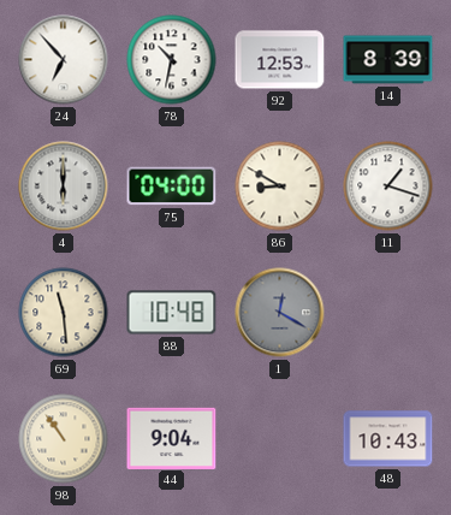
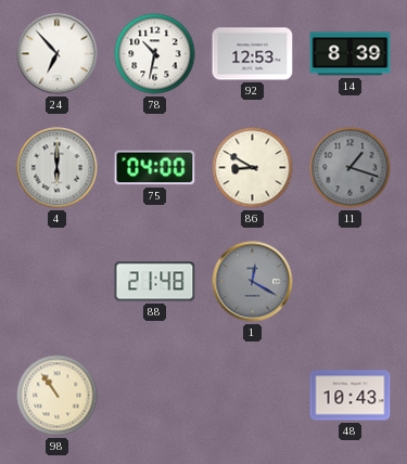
11 dial: white -> grey (351, 168)
69: 11:29 -> none (64, 313)
88: 10:48 -> 21:48 (155, 282)
44: 9:04 -> none (172, 438)
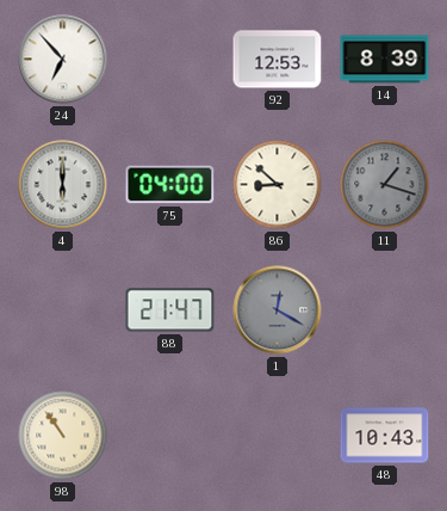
78: 10:32 -> none (155, 54)
86: 8:50 -> 8:52 (278, 185)
88: 21:48 -> 21:47 (170, 310)
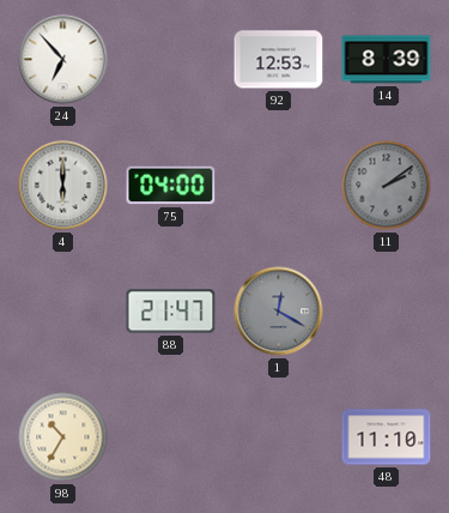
86: 8:52 -> none (278, 185)
11: 1:18 -> 2:09 (387, 186)
98: 10:54 -> 10:35 (63, 437)
48: 10:43 -> 11:10 (387, 437)
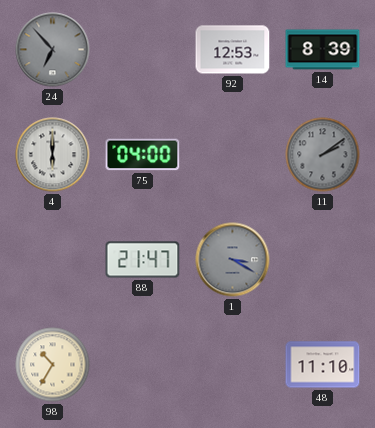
24 dial: white -> grey (53, 50)
1: 12:20 -> 3:20 (233, 260)
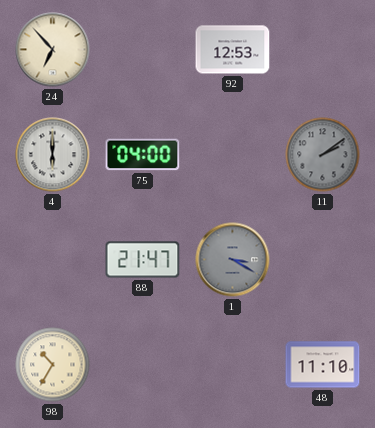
24 dial: grey -> cream (53, 50)
14: 8:39 -> none (323, 50)
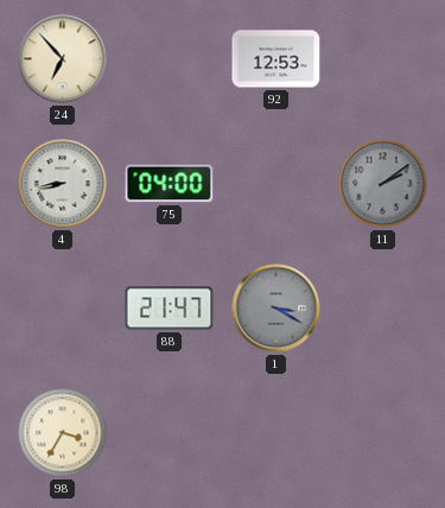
4: 6:00 -> 8:43 (63, 184)
98: 10:35 -> 3:35 (63, 433)
48: 11:10 -> none (323, 365)
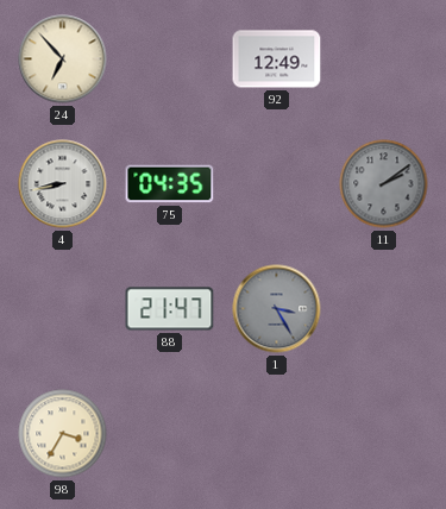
92: 12:53 -> 12:49 (277, 59)
75: 04:00 -> 04:35 (170, 184)
1: 3:20 -> 3:25 (277, 309)
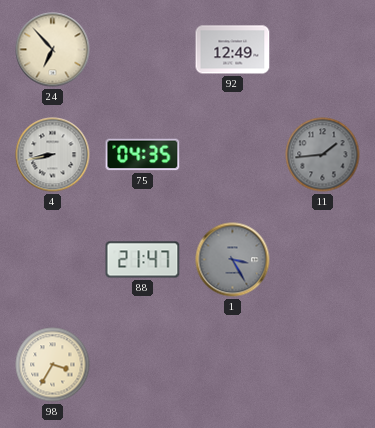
11: 2:09 -> 1:44 (323, 155)
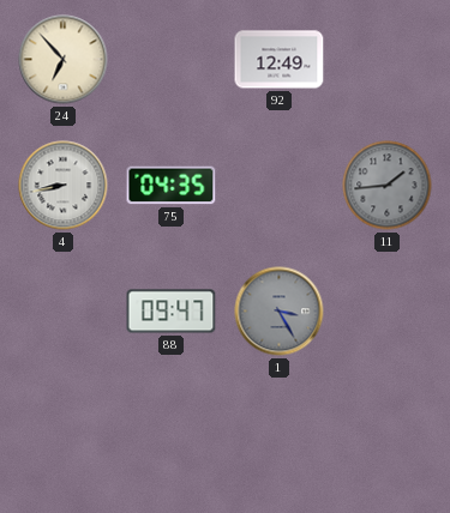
88: 21:47 -> 09:47 (172, 312)
98: 3:35 -> none (53, 365)
